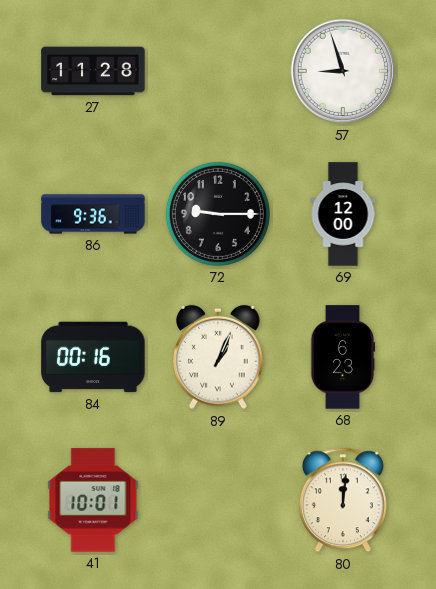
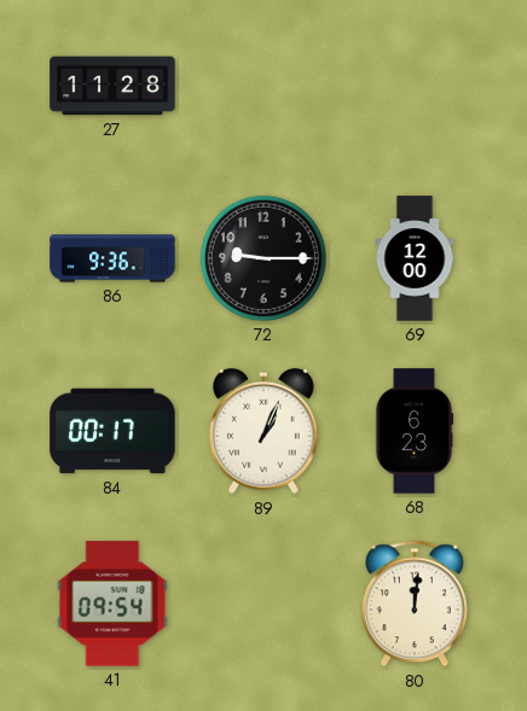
57: 8:57 -> none (343, 71)
84: 00:16 -> 00:17 (112, 431)
41: 10:01 -> 09:54 (112, 604)
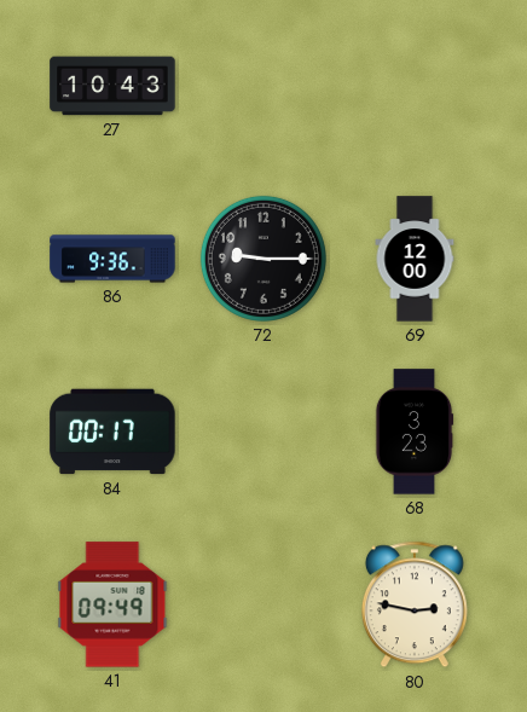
27: 11:28 -> 10:43 (112, 86)
89: 1:04 -> none (263, 431)
68: 6:23 -> 3:23 (415, 432)
41: 09:54 -> 09:49 (112, 604)
80: 12:01 -> 2:47 (415, 604)
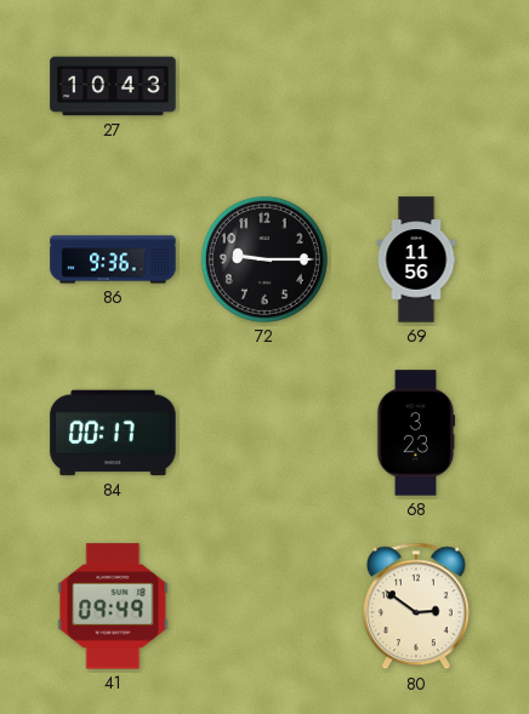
69: 12:00 -> 11:56 (416, 259)
80: 2:47 -> 2:51 (416, 606)
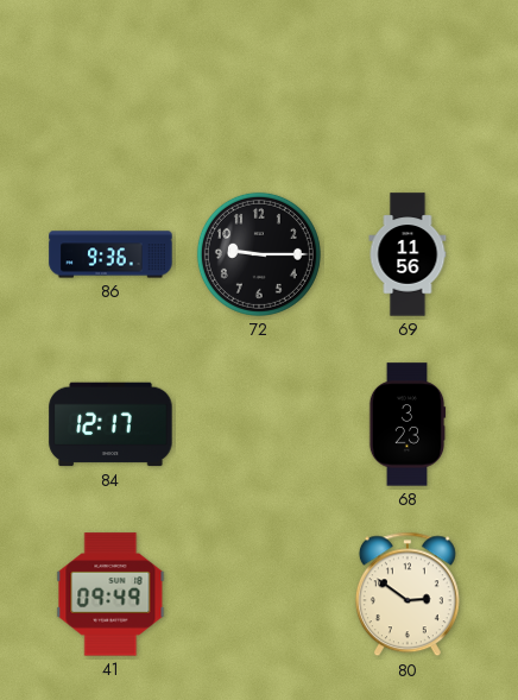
27: 10:43 -> none (113, 86)
84: 00:17 -> 12:17 (110, 424)
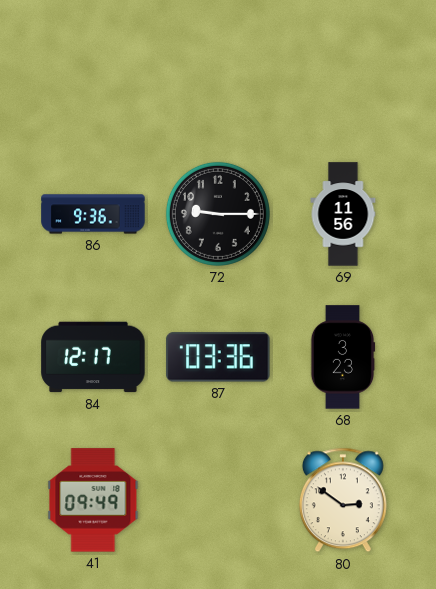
87: none -> 03:36 (218, 357)
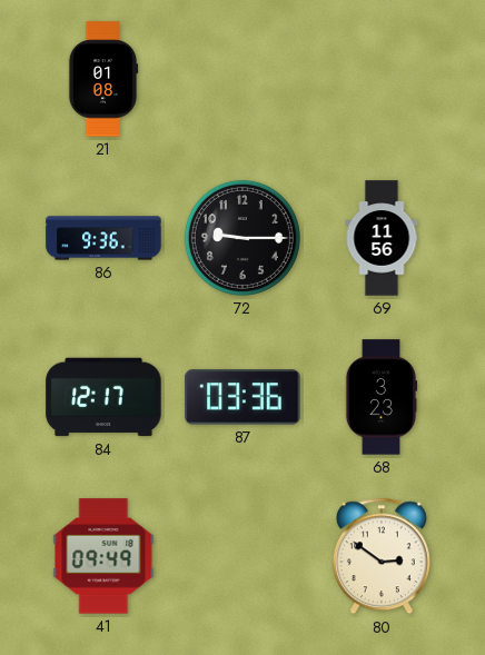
21: none -> 01:08 (103, 79)
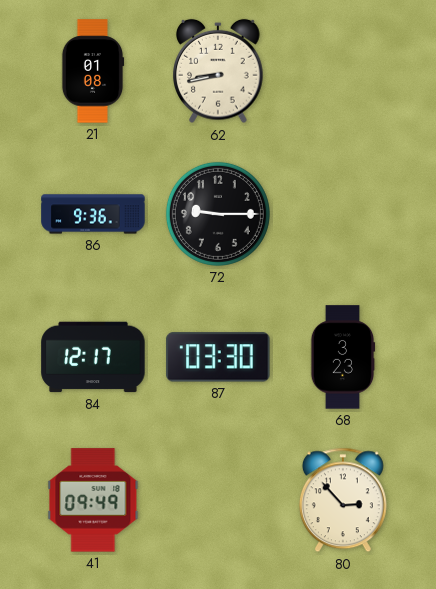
62: none -> 8:43 (218, 71)
69: 11:56 -> none (382, 238)
87: 03:36 -> 03:30 (218, 357)
80: 2:51 -> 2:53 (343, 500)
